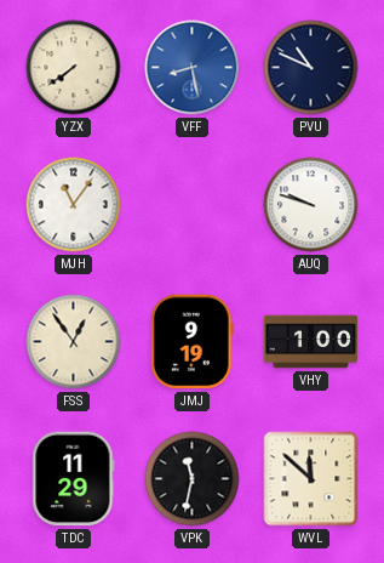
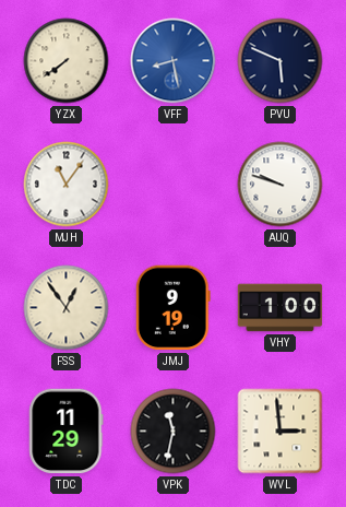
PVU: 10:49 -> 5:49 (281, 61)
WVL: 11:52 -> 2:59 (281, 432)
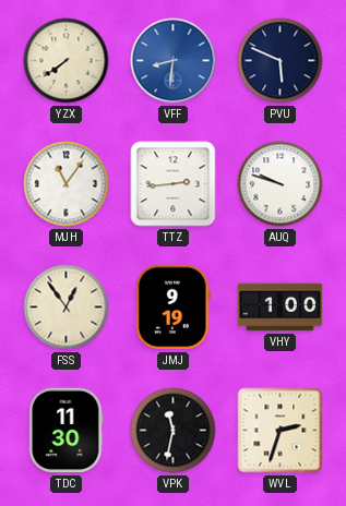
VFF: 8:28 -> 8:31 (174, 61)
TTZ: none -> 2:44 (174, 184)
TDC: 11:29 -> 11:30 (67, 431)
WVL: 2:59 -> 2:33 (281, 431)
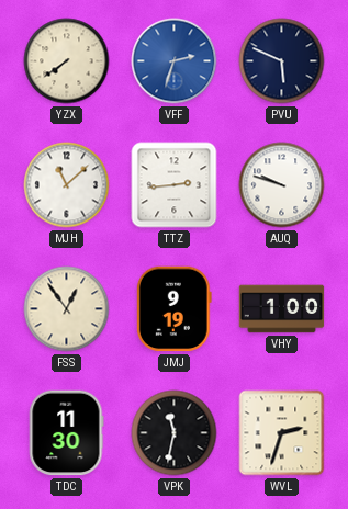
VFF: 8:31 -> 2:33 (175, 61)
MJH: 11:06 -> 11:08 (67, 185)
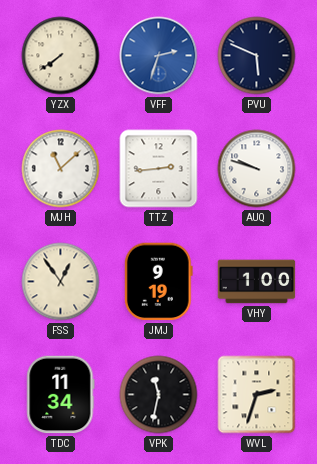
TDC: 11:30 -> 11:34 (61, 395)
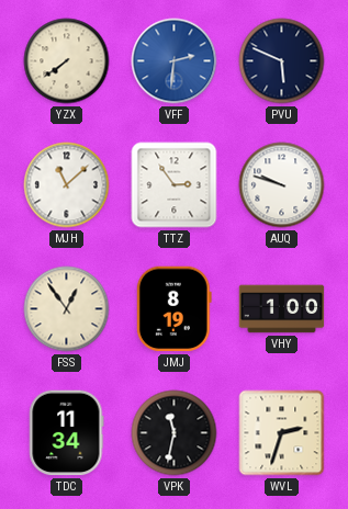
VFF: 2:33 -> 2:31 (175, 61)
TTZ: 2:44 -> 2:54 (175, 185)
JMJ: 9:19 -> 8:19 (173, 309)
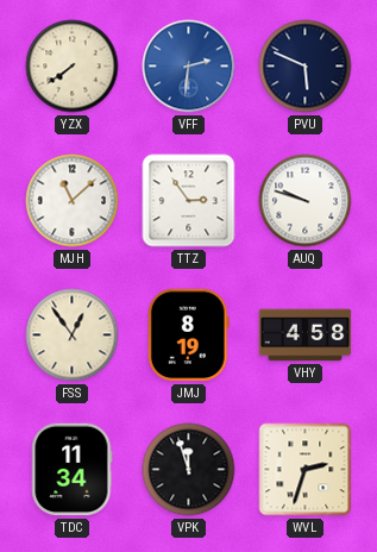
VHY: 1:00 -> 4:58 (306, 335)
VPK: 11:32 -> 11:57 (189, 470)
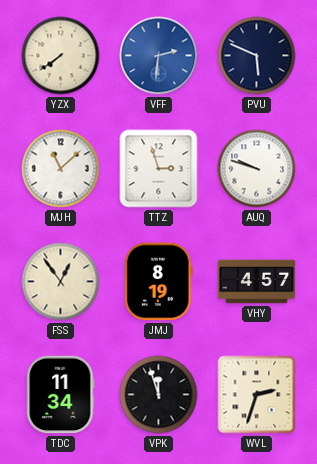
TTZ: 2:54 -> 2:57 (159, 169)
VHY: 4:58 -> 4:57 (257, 282)
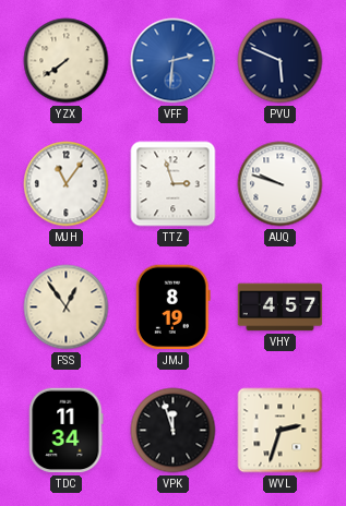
MJH: 11:08 -> 11:06 (67, 184)
